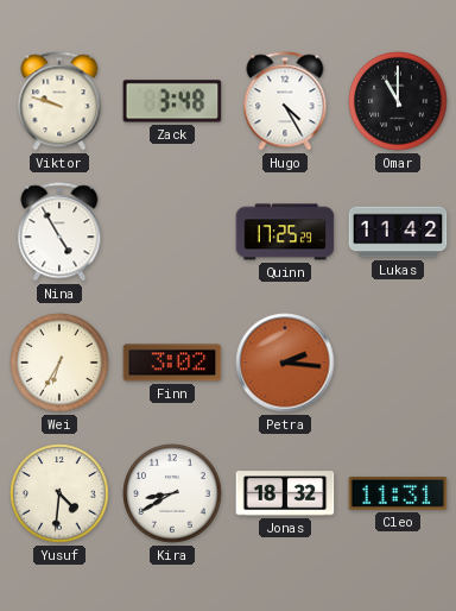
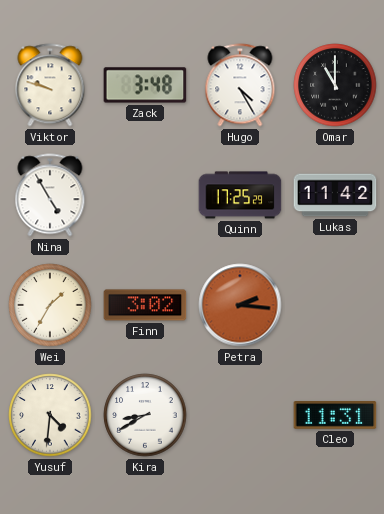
Wei: 6:35 -> 1:35 (50, 305)
Jonas: 18:32 -> none (285, 493)
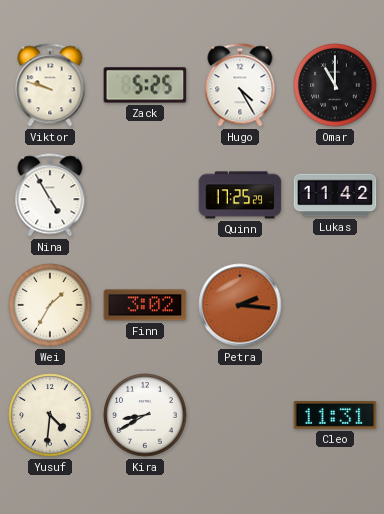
Zack: 3:48 -> 5:25 (145, 85)
